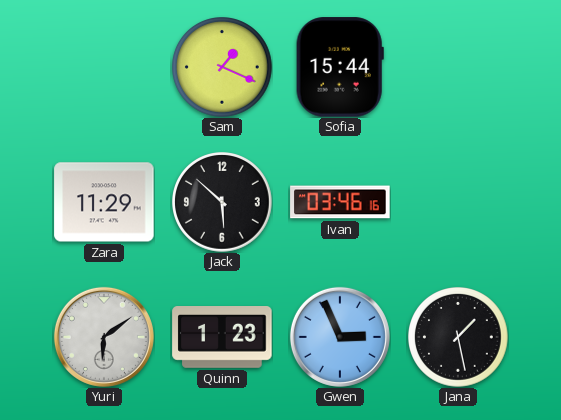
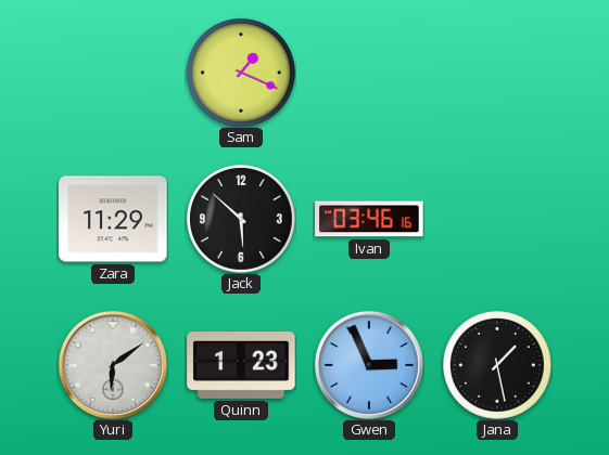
Sofia: 15:44 -> none (340, 67)
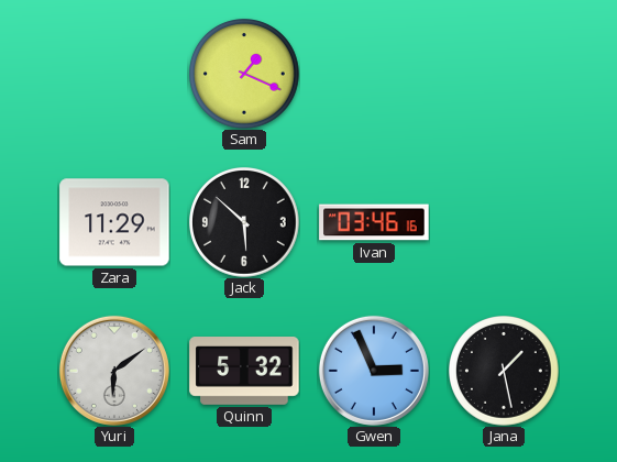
Quinn: 1:23 -> 5:32 (244, 372)
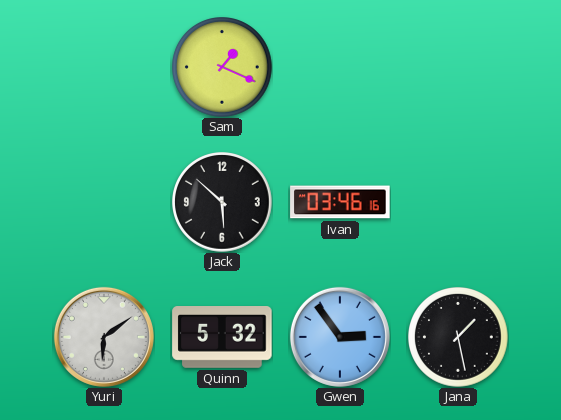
Zara: 11:29 -> none (114, 222)
Gwen: 2:56 -> 2:54 (340, 337)
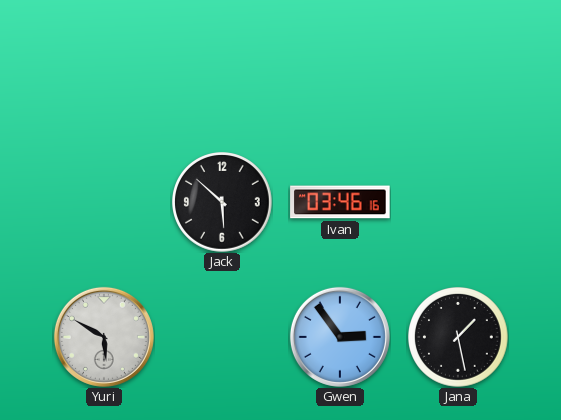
Sam: 1:19 -> none (223, 68)
Yuri: 6:09 -> 5:50 (104, 337)
Quinn: 5:32 -> none (222, 338)
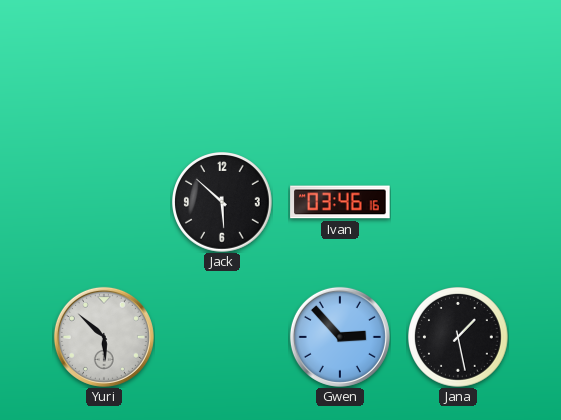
Yuri: 5:50 -> 5:52 (104, 337)
Gwen: 2:54 -> 2:53 (340, 337)
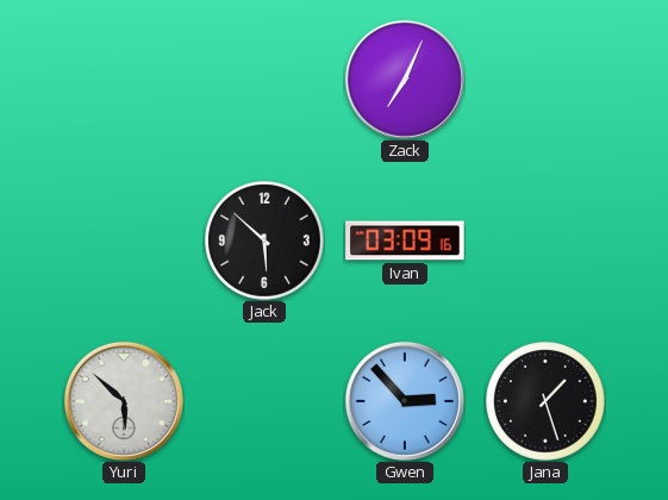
Zack: none -> 7:04 (405, 80)
Ivan: 03:46 -> 03:09 (405, 240)
Jana: 1:28 -> 1:27 (547, 402)
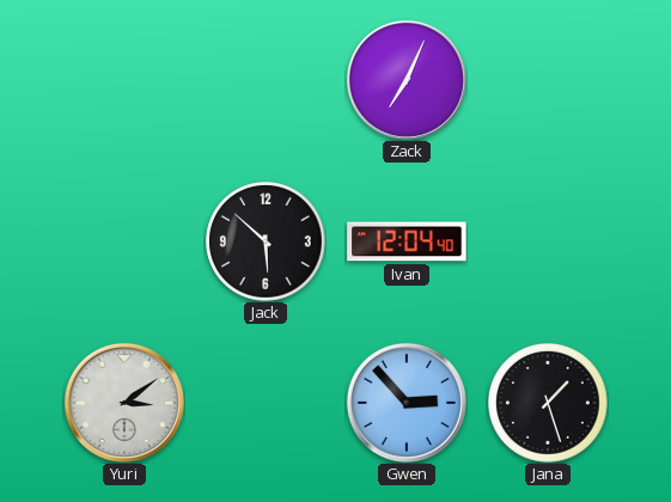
Ivan: 03:09 -> 12:04 (407, 241)
Yuri: 5:52 -> 3:09 (124, 403)
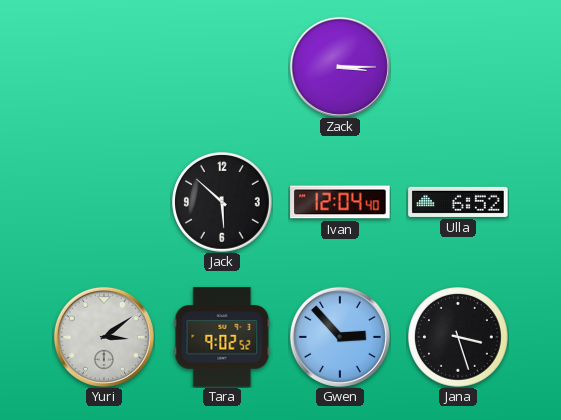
Zack: 7:04 -> 3:15 (340, 67)
Ulla: none -> 6:52 (458, 202)
Tara: none -> 9:02 (222, 337)
Jana: 1:27 -> 3:27 (459, 338)
